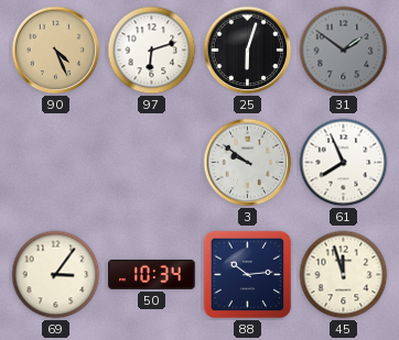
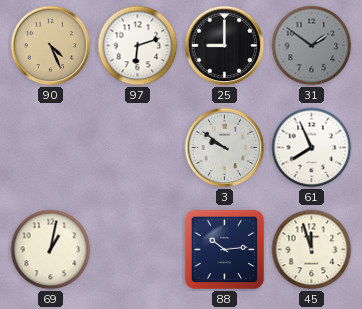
25: 6:03 -> 9:00 (225, 46)
69: 3:06 -> 1:02 (51, 250)
50: 10:34 -> none (152, 274)
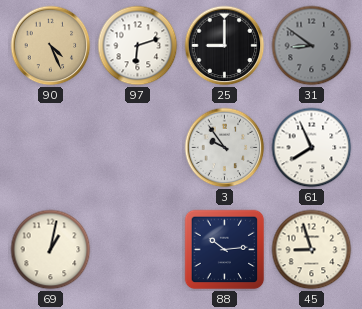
31: 1:51 -> 8:51 (312, 46)
3: 9:51 -> 9:54 (225, 148)
45: 11:57 -> 8:57 (312, 250)
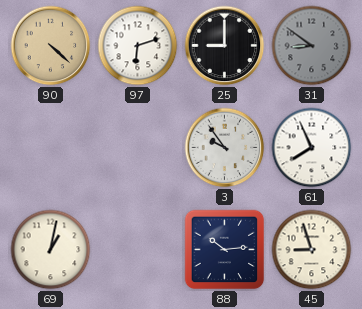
90: 4:26 -> 4:22 (51, 46)
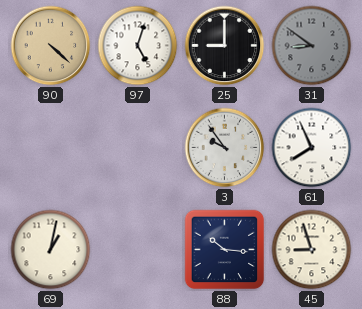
97: 6:12 -> 5:03 (138, 46)
88: 10:14 -> 10:16 (225, 250)
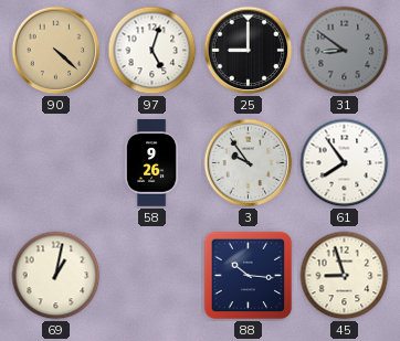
58: none -> 9:26 (151, 163)
61: 7:56 -> 7:54 (345, 163)
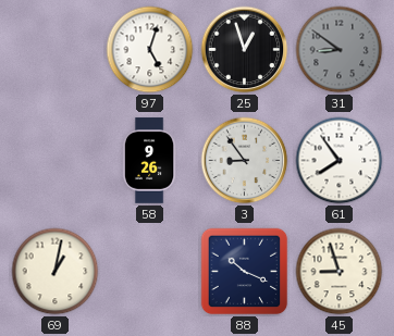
90: 4:22 -> none (56, 51)
25: 9:00 -> 12:57 (245, 50)
3: 9:54 -> 8:54 (245, 161)
88: 10:16 -> 10:19 (245, 272)
